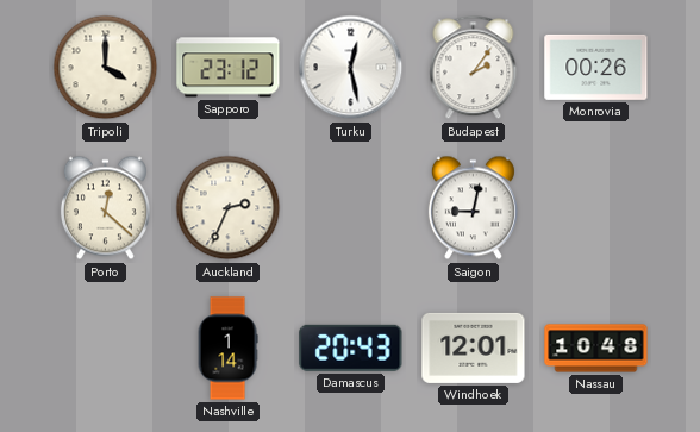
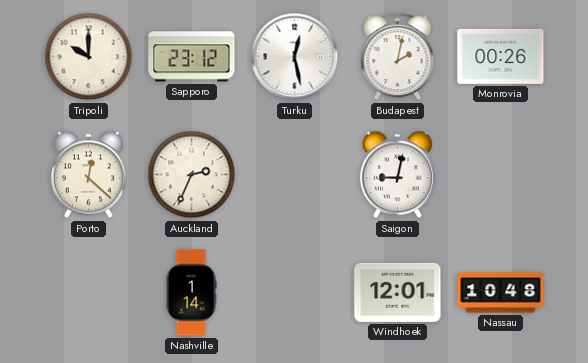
Tripoli: 4:00 -> 10:00 (89, 57)
Budapest: 2:06 -> 2:02 (398, 57)
Damascus: 20:43 -> none (351, 348)
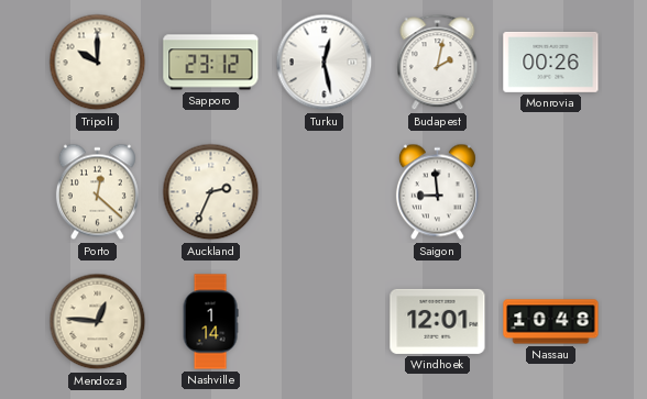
Saigon: 9:02 -> 8:59 (437, 192)
Mendoza: none -> 12:46 (98, 322)
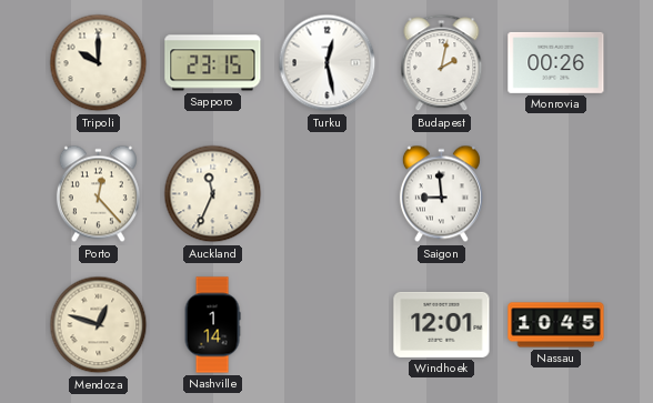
Sapporo: 23:12 -> 23:15 (213, 63)
Porto: 12:22 -> 12:23 (98, 194)
Auckland: 2:34 -> 11:34 (213, 194)
Mendoza: 12:46 -> 12:48 (99, 325)
Nassau: 10:48 -> 10:45 (556, 325)
